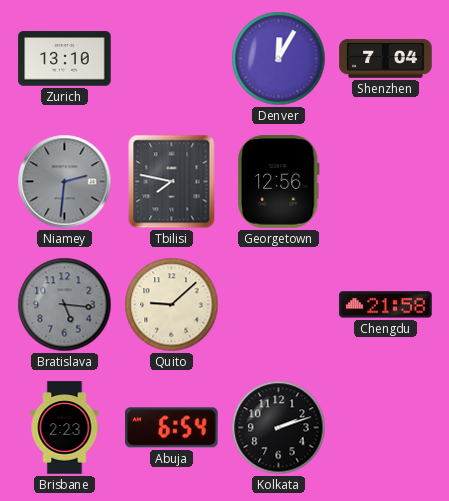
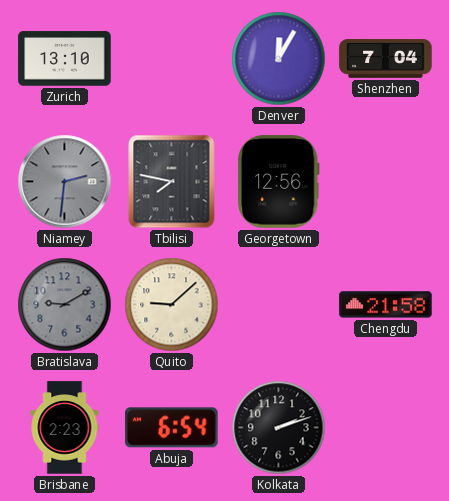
Bratislava: 5:16 -> 9:10 (65, 305)
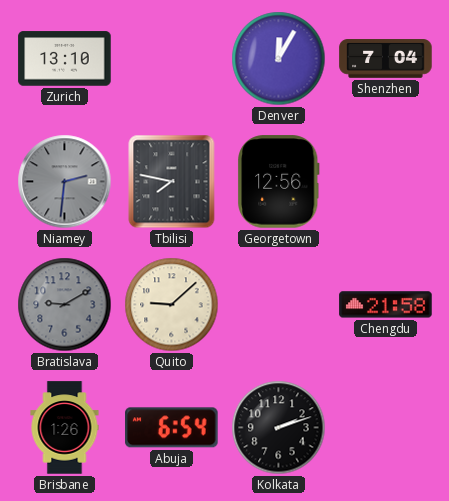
Brisbane: 2:23 -> 1:26 (65, 428)
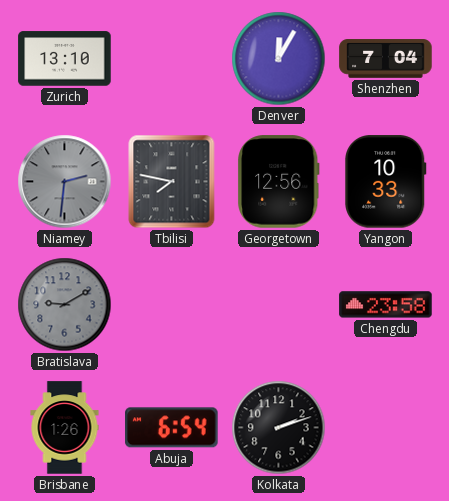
Yangon: none -> 10:33 (386, 182)
Quito: 9:08 -> none (172, 305)
Chengdu: 21:58 -> 23:58 (386, 305)
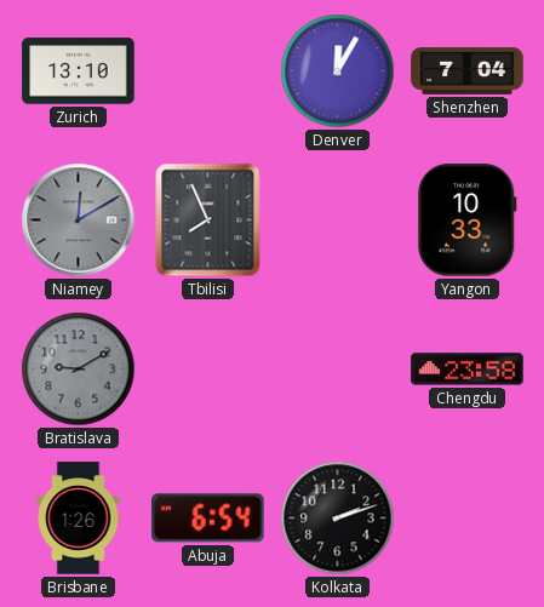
Niamey: 2:31 -> 12:10 (79, 221)
Tbilisi: 7:47 -> 7:56 (208, 221)
Georgetown: 12:56 -> none (279, 182)
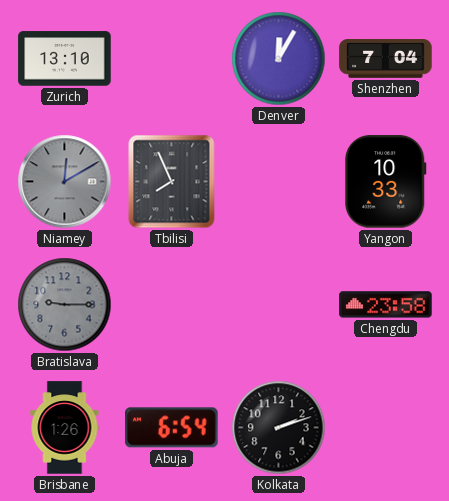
Bratislava: 9:10 -> 9:15 (65, 305)
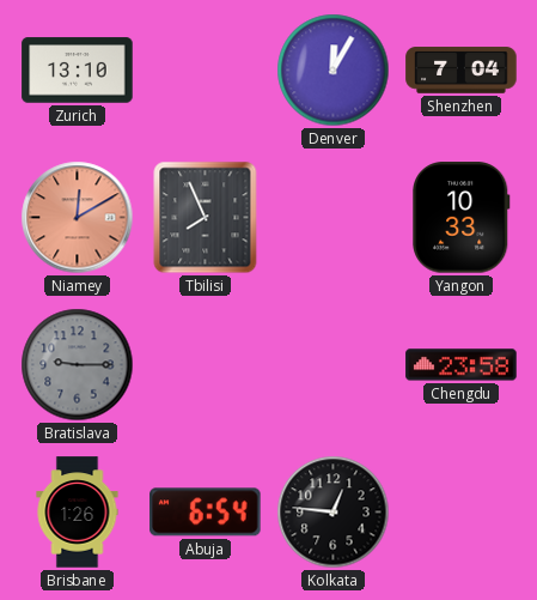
Niamey dial: grey -> salmon (78, 218)
Kolkata: 2:12 -> 12:46 (334, 513)
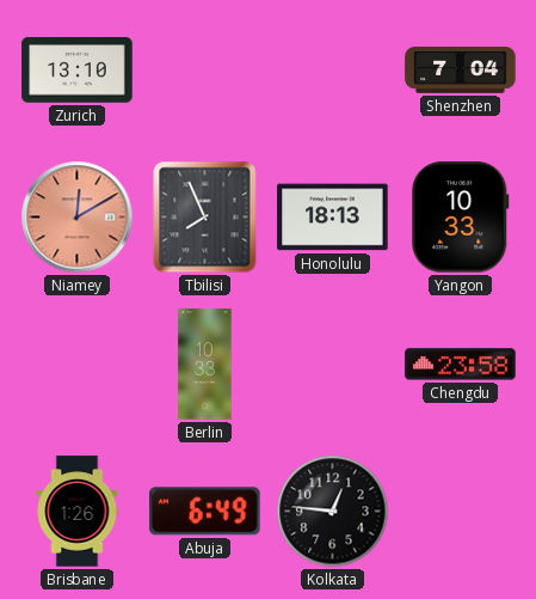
Denver: 12:05 -> none (334, 71)
Honolulu: none -> 18:13 (333, 218)
Bratislava: 9:15 -> none (78, 365)
Berlin: none -> 10:33 (205, 365)
Abuja: 6:54 -> 6:49 (205, 512)
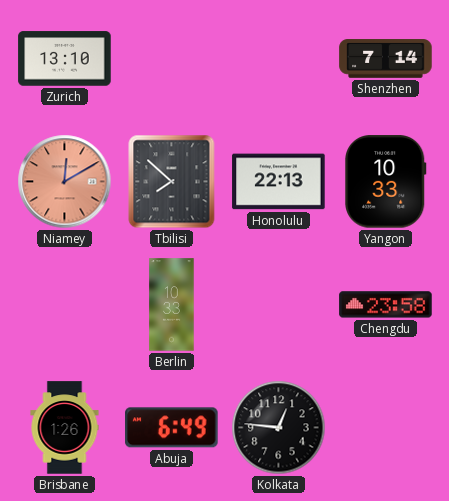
Shenzhen: 7:04 -> 7:14 (386, 59)
Tbilisi: 7:56 -> 7:52 (172, 182)
Honolulu: 18:13 -> 22:13 (279, 182)
